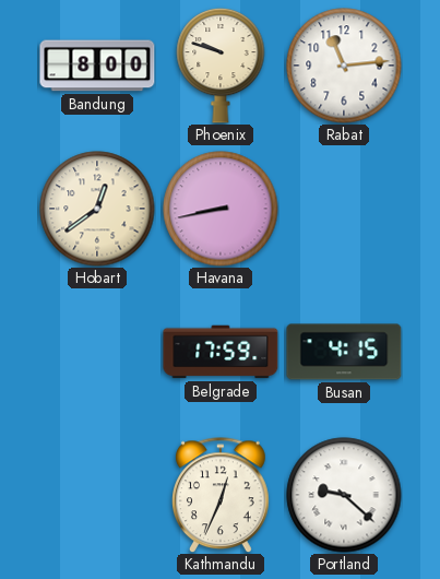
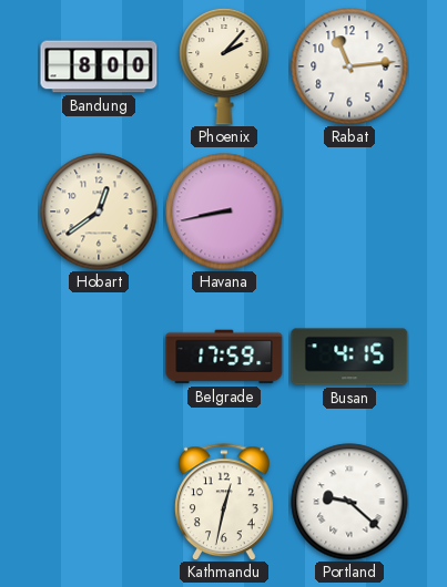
Phoenix: 9:48 -> 2:07 (224, 66)
Kathmandu: 12:34 -> 12:32 (225, 502)
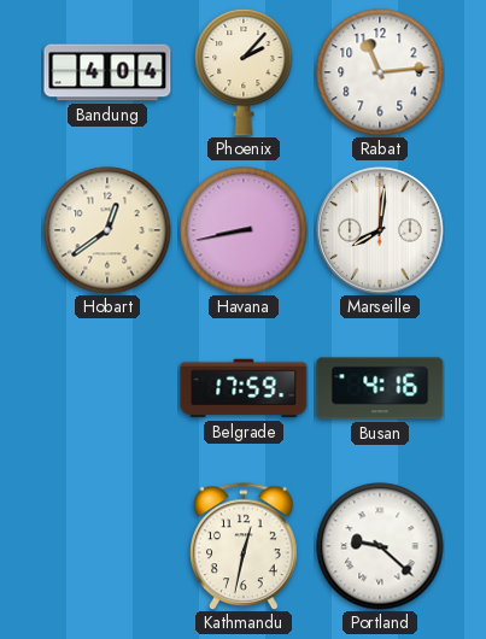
Bandung: 8:00 -> 4:04 (107, 72)
Marseille: none -> 8:01 (381, 231)
Busan: 4:15 -> 4:16 (380, 388)
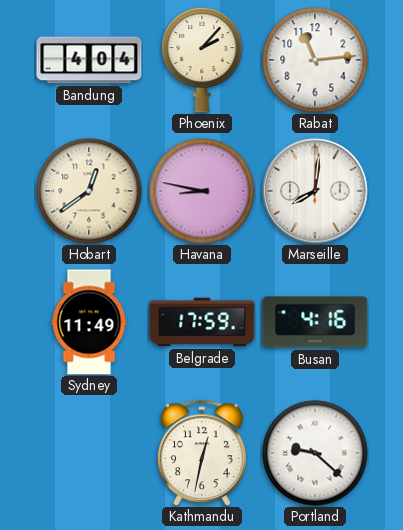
Havana: 8:43 -> 8:47 (202, 191)
Sydney: none -> 11:49 (89, 322)
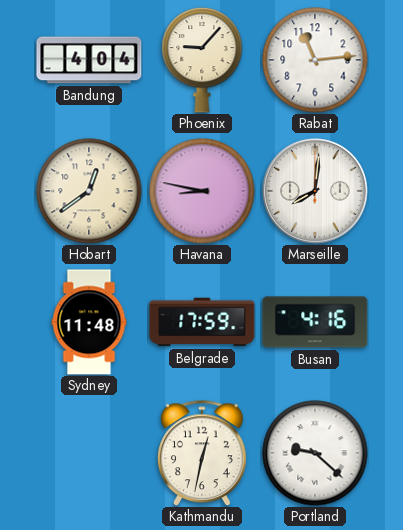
Phoenix: 2:07 -> 9:07 (202, 60)
Sydney: 11:49 -> 11:48 (89, 322)
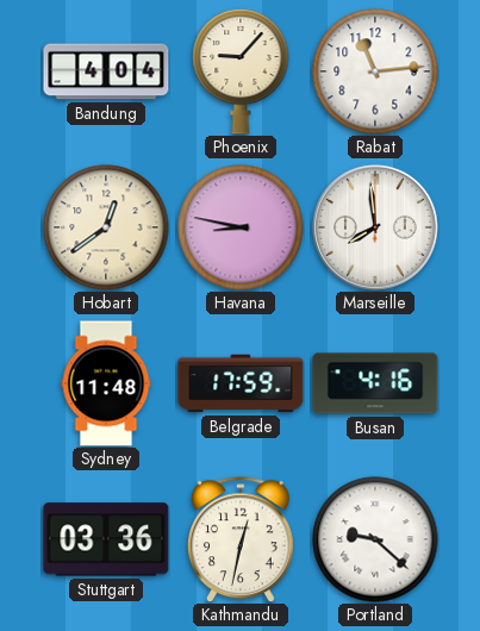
Marseille: 8:01 -> 7:59 (376, 229)
Stuttgart: none -> 03:36 (106, 539)
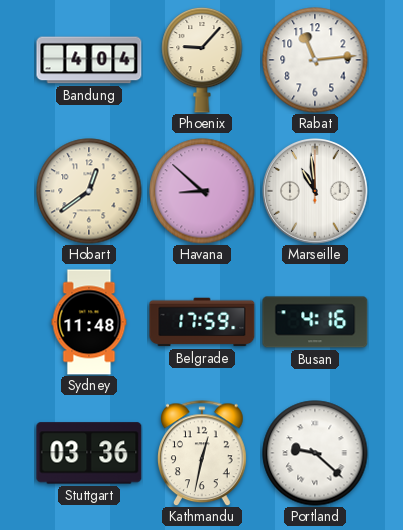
Havana: 8:47 -> 8:52 (202, 191)
Marseille: 7:59 -> 10:59 (316, 192)
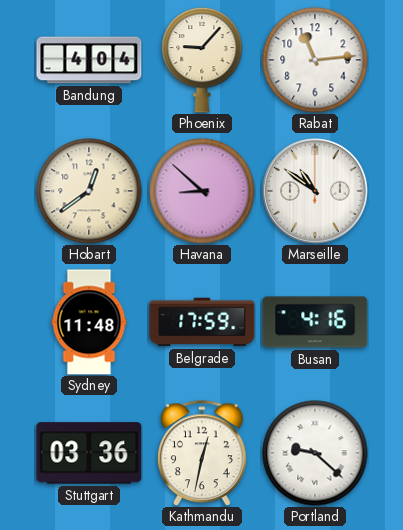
Marseille: 10:59 -> 10:51 (316, 192)
